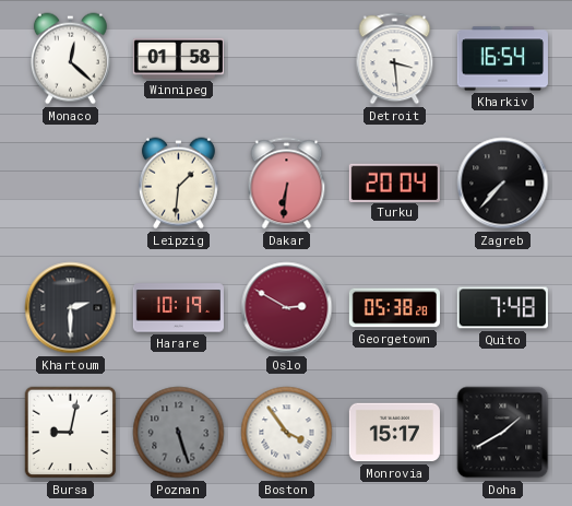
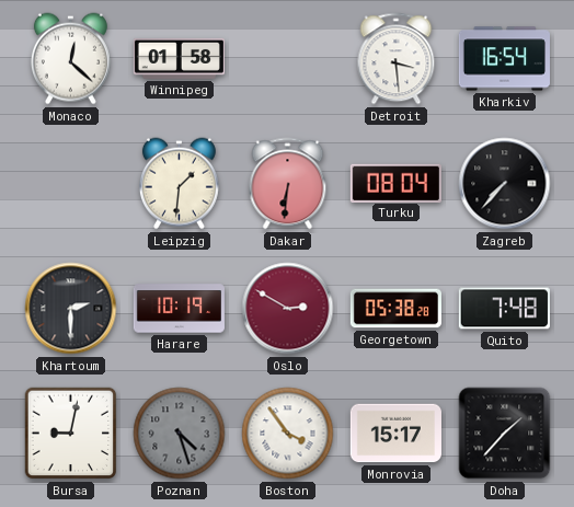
Turku: 20:04 -> 08:04 (395, 183)
Poznan: 5:27 -> 4:27 (180, 434)
Doha: 1:40 -> 1:37 (505, 434)
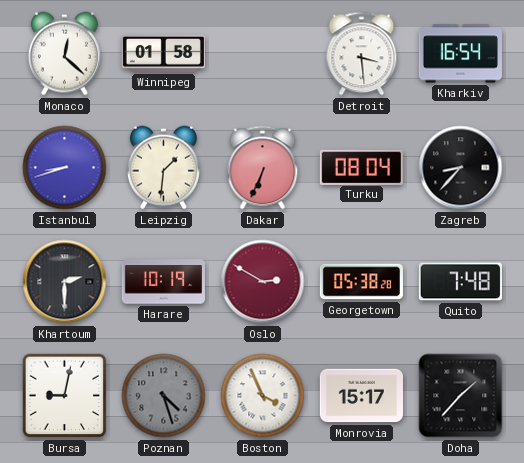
Istanbul: none -> 8:42 (65, 168)
Dakar: 6:31 -> 6:34 (263, 168)
Zagreb: 7:37 -> 8:37 (461, 168)
Boston: 3:54 -> 3:56 (263, 396)
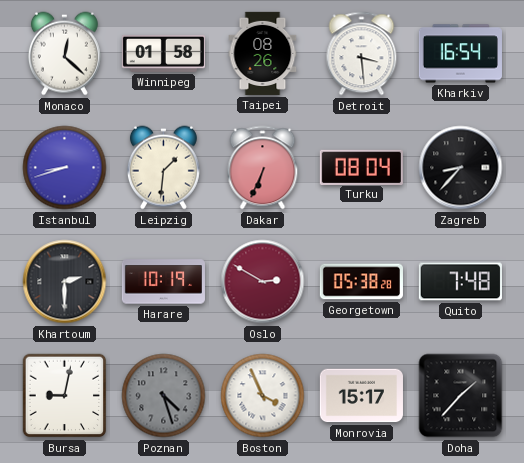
Taipei: none -> 08:26 (263, 53)
